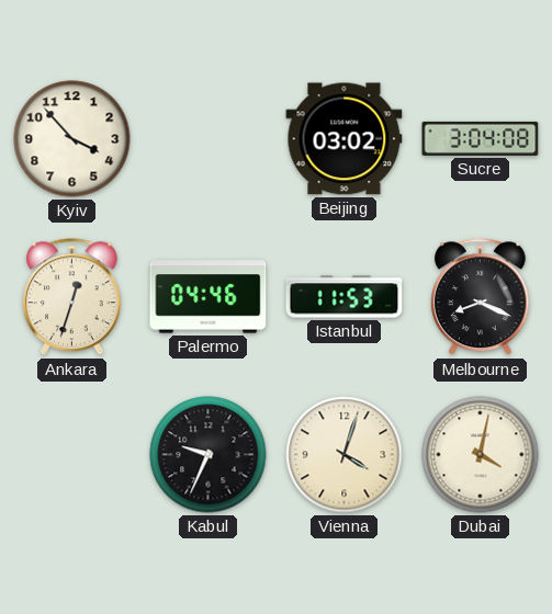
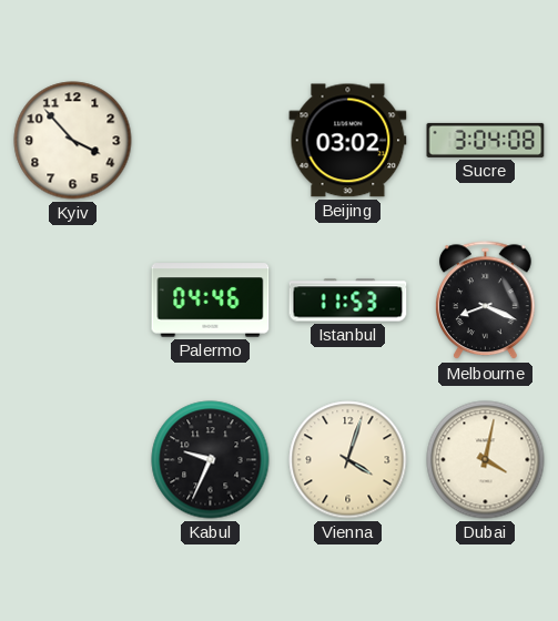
Ankara: 12:33 -> none (72, 297)
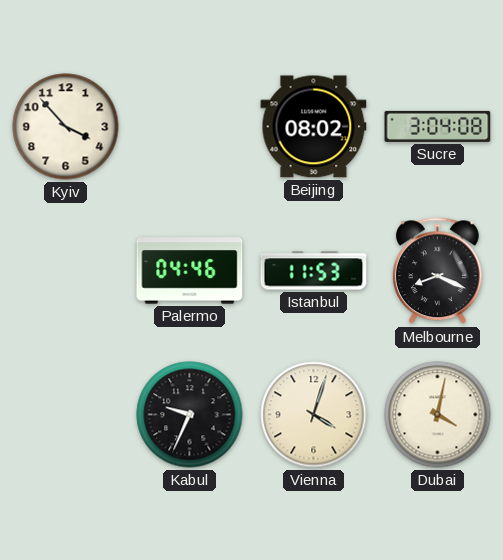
Beijing: 03:02 -> 08:02 (314, 127)
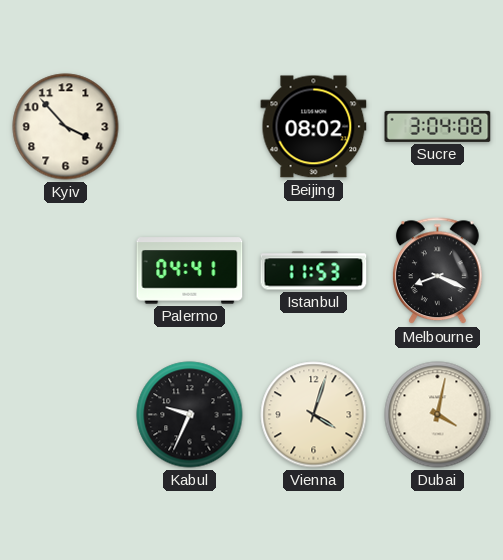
Palermo: 04:46 -> 04:41 (190, 271)
